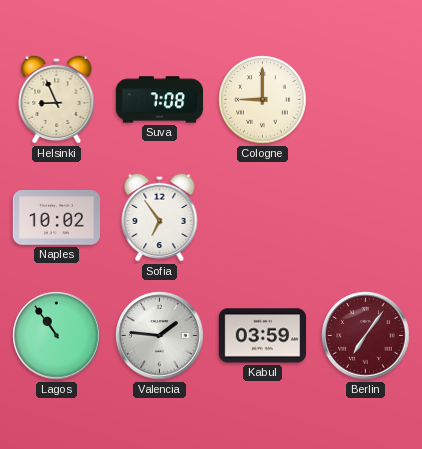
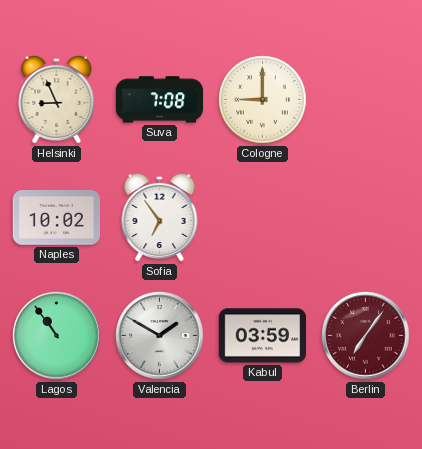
Valencia: 1:46 -> 1:50 (160, 336)
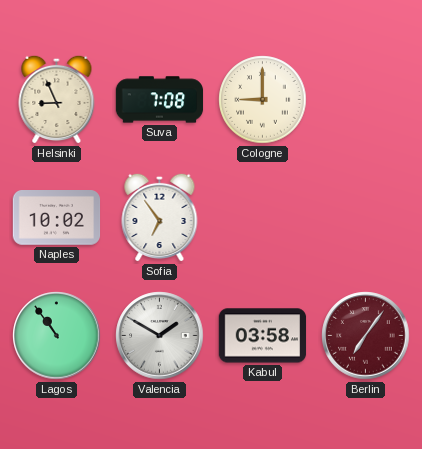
Kabul: 03:59 -> 03:58 (263, 336)
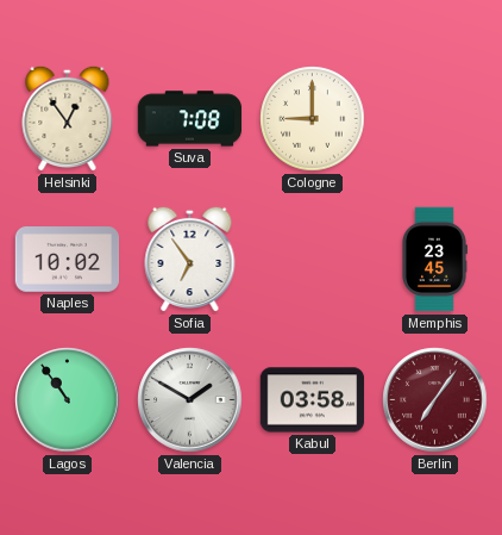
Helsinki: 8:56 -> 12:54 (68, 118)
Memphis: none -> 23:45 (435, 260)
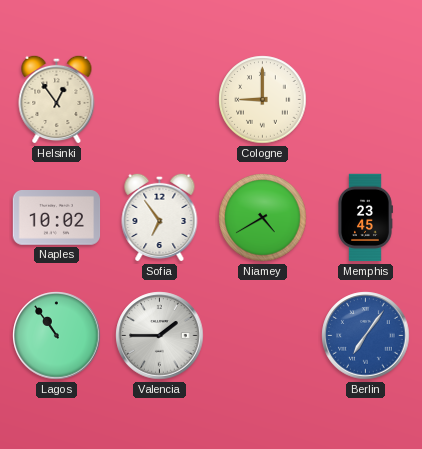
Suva: 7:08 -> none (190, 119)
Niamey: none -> 4:40 (263, 218)
Valencia: 1:50 -> 1:45 (160, 336)
Kabul: 03:58 -> none (313, 400)
Berlin dial: burgundy -> blue (366, 336)
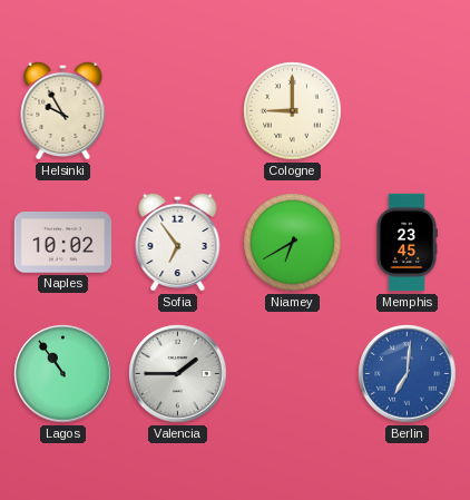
Helsinki: 12:54 -> 9:55 (63, 110)
Niamey: 4:40 -> 6:40 (293, 243)
Berlin: 7:06 -> 7:01 (408, 374)
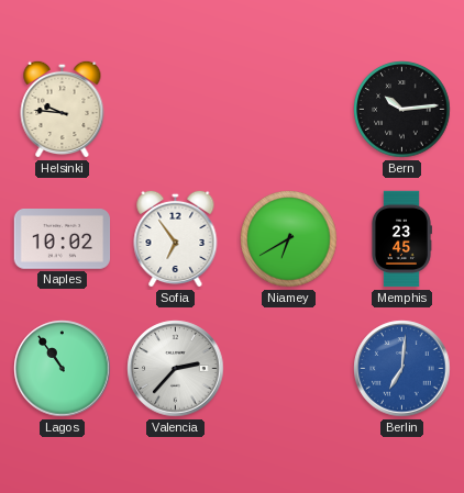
Helsinki: 9:55 -> 9:46 (63, 109)
Cologne: 9:00 -> none (293, 111)
Bern: none -> 10:14 (402, 110)
Valencia: 1:45 -> 2:37 (176, 369)
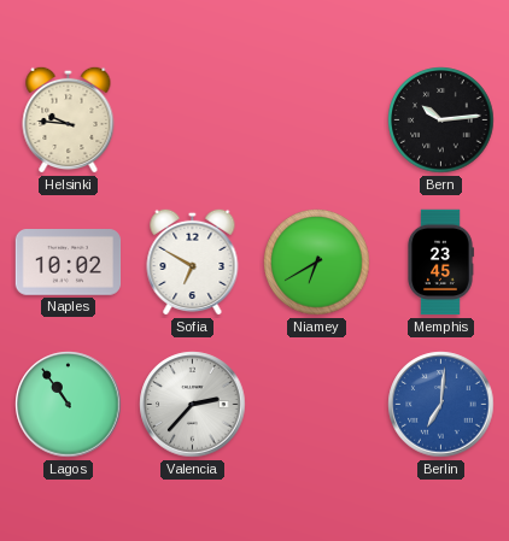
Sofia: 6:54 -> 6:50 (193, 261)
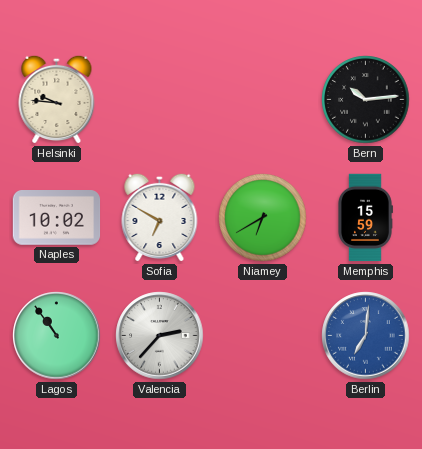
Memphis: 23:45 -> 15:59 (366, 218)
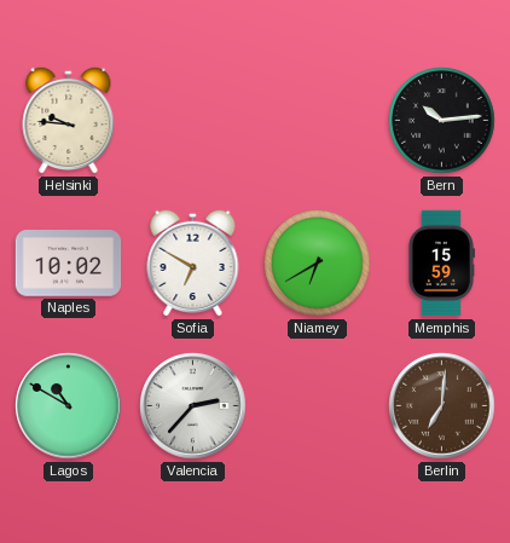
Lagos: 10:54 -> 10:50 (69, 406)
Berlin dial: blue -> brown (442, 406)
